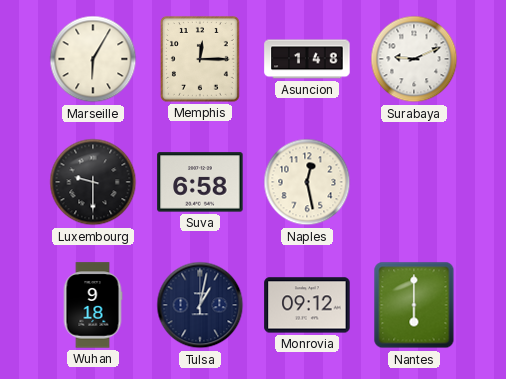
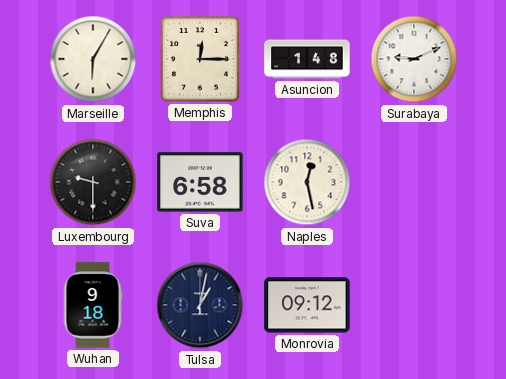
Nantes: 6:00 -> none (414, 305)
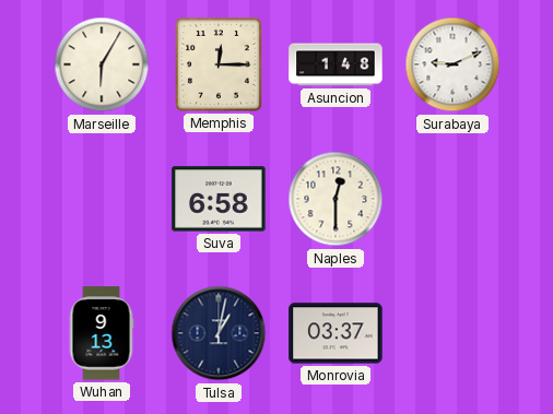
Luxembourg: 9:30 -> none (93, 182)
Naples: 12:28 -> 12:30 (336, 199)
Wuhan: 9:18 -> 9:13 (102, 333)
Monrovia: 09:12 -> 03:37 (336, 333)
